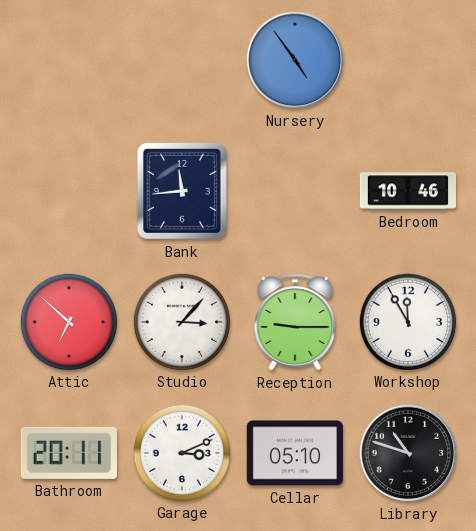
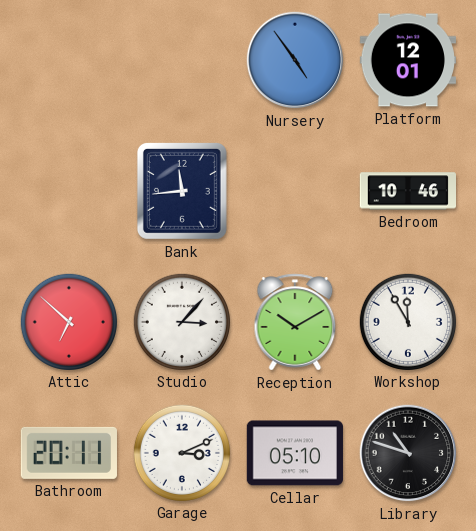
Platform: none -> 12:01 (407, 60)
Reception: 9:15 -> 10:10 (295, 322)
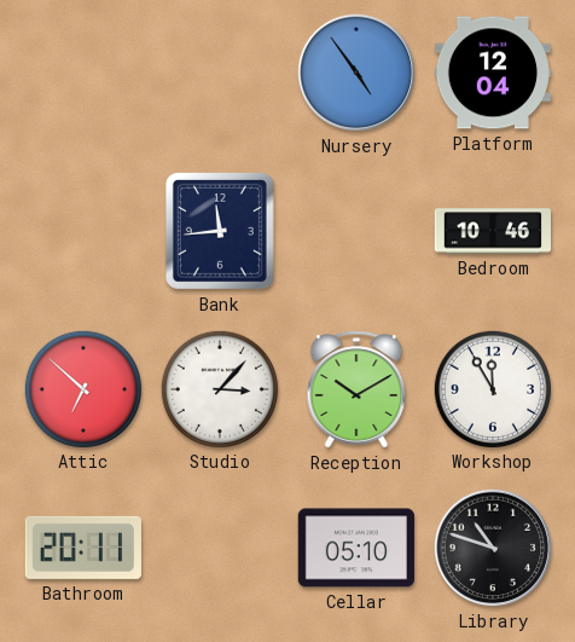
Platform: 12:01 -> 12:04 (492, 73)
Garage: 3:11 -> none (181, 452)
